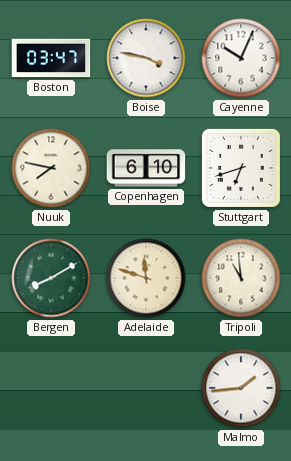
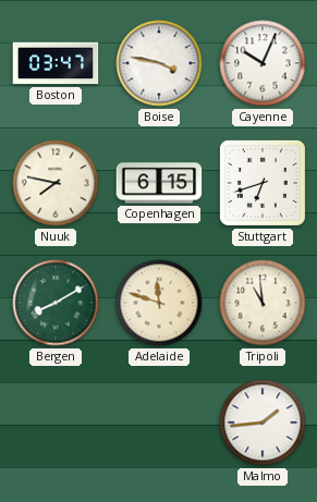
Copenhagen: 6:10 -> 6:15 (159, 183)
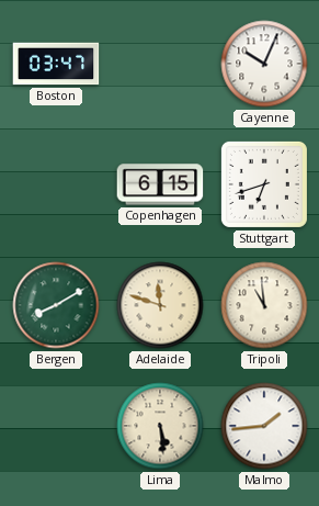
Boise: 3:47 -> none (159, 63)
Nuuk: 7:47 -> none (56, 183)
Lima: none -> 5:29 (160, 426)
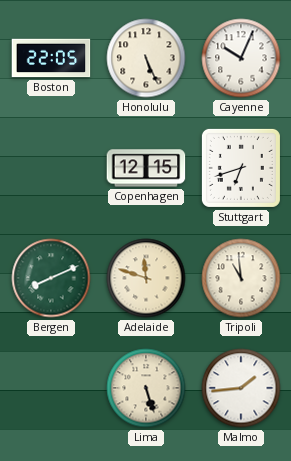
Boston: 03:47 -> 22:05 (51, 58)
Honolulu: none -> 5:26 (146, 58)
Copenhagen: 6:15 -> 12:15 (146, 168)
Bergen: 8:10 -> 8:11 (51, 278)
Lima: 5:29 -> 5:27 (146, 388)
